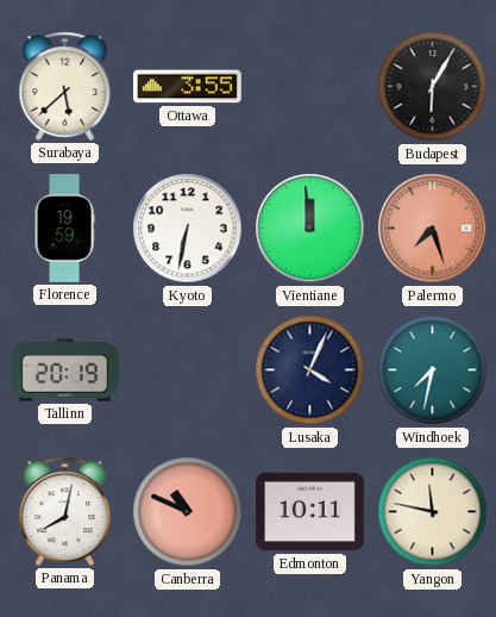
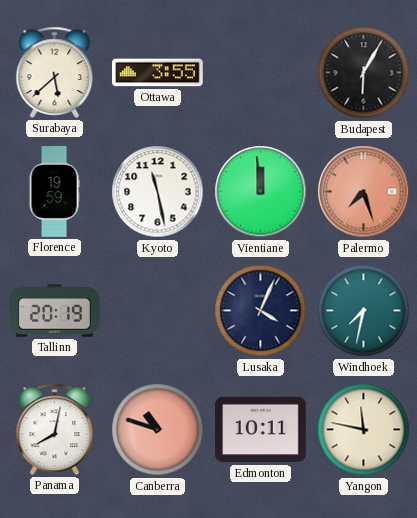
Kyoto: 6:32 -> 11:28 (158, 192)
Canberra: 10:49 -> 10:48 (158, 430)
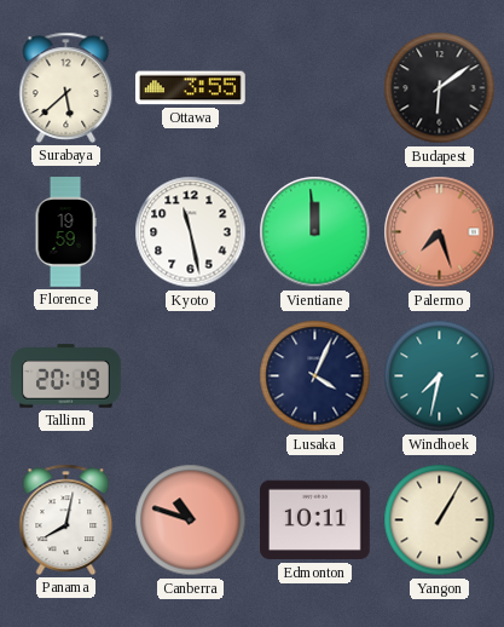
Budapest: 6:05 -> 6:09 (440, 88)
Yangon: 11:47 -> 1:05 (440, 520)
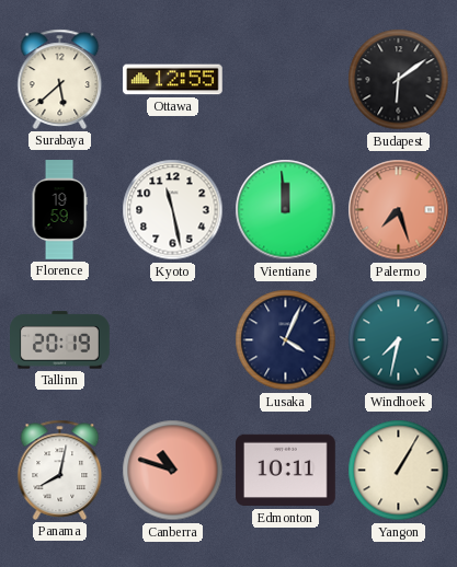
Ottawa: 3:55 -> 12:55 (173, 80)
